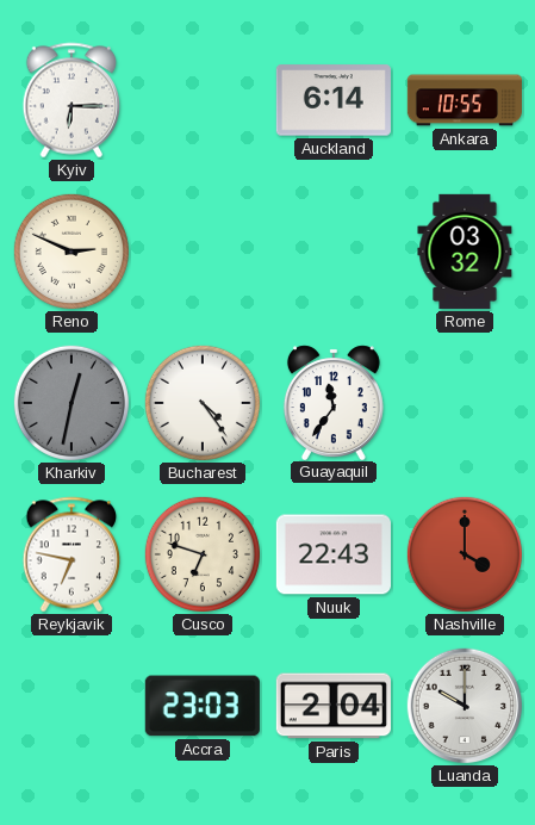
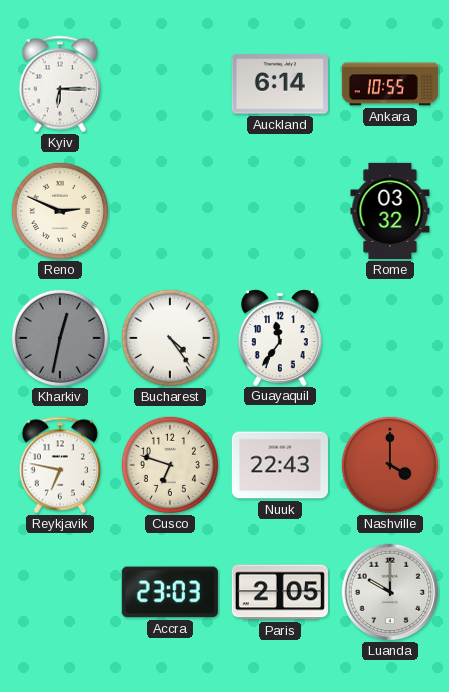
Paris: 2:04 -> 2:05 (280, 592)
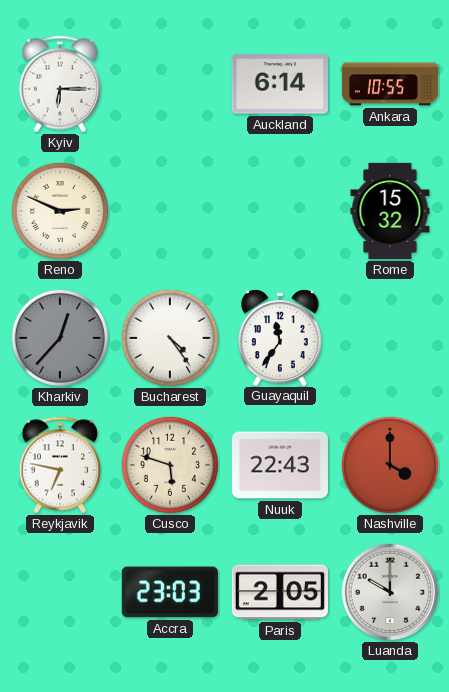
Rome: 03:32 -> 15:32 (390, 211)
Kharkiv: 12:32 -> 12:37 (60, 338)
Cusco: 6:48 -> 5:48 (170, 465)
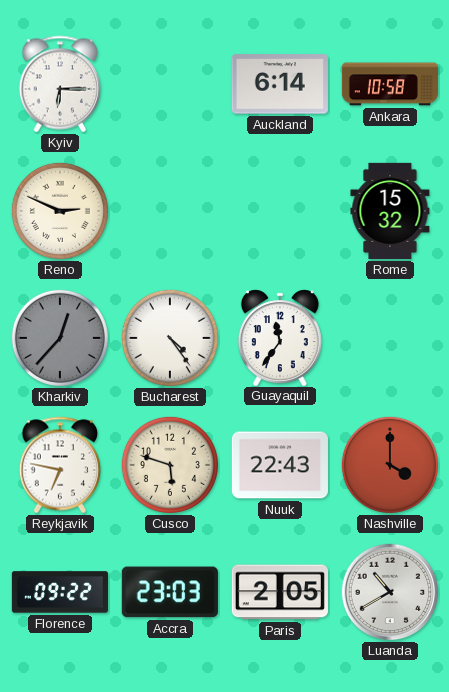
Ankara: 10:55 -> 10:58 (390, 84)
Florence: none -> 09:22 (60, 592)
Luanda: 10:00 -> 10:40 (390, 592)
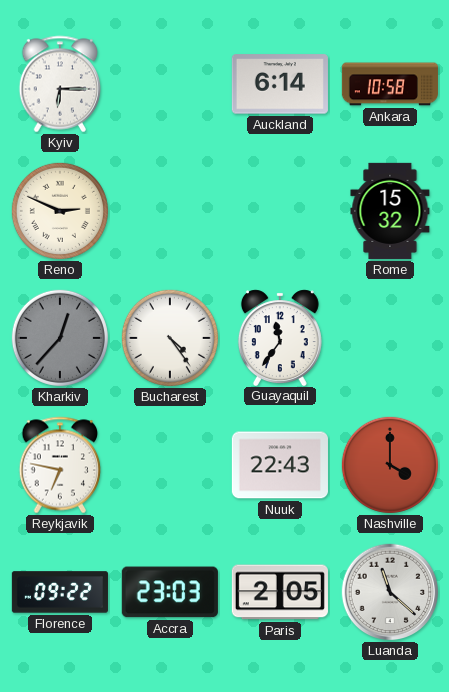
Cusco: 5:48 -> none (170, 465)
Luanda: 10:40 -> 11:22 (390, 592)
